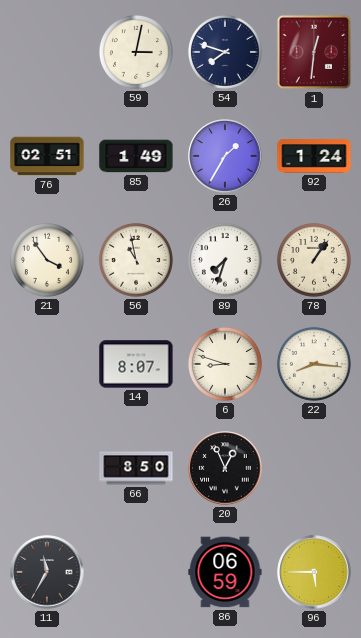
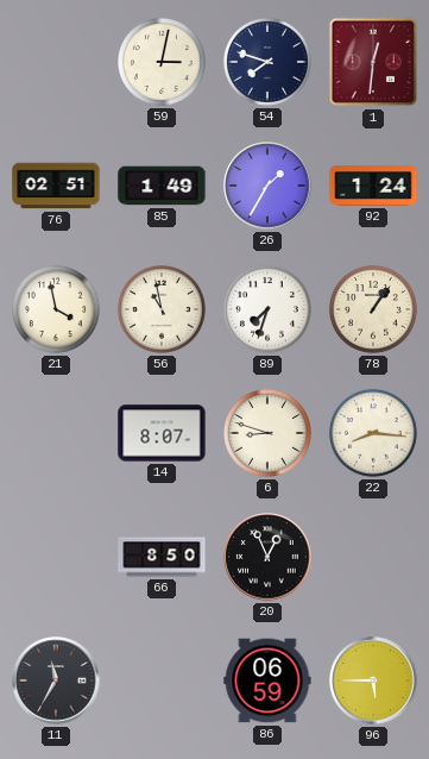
21: 3:54 -> 3:58 (56, 309)
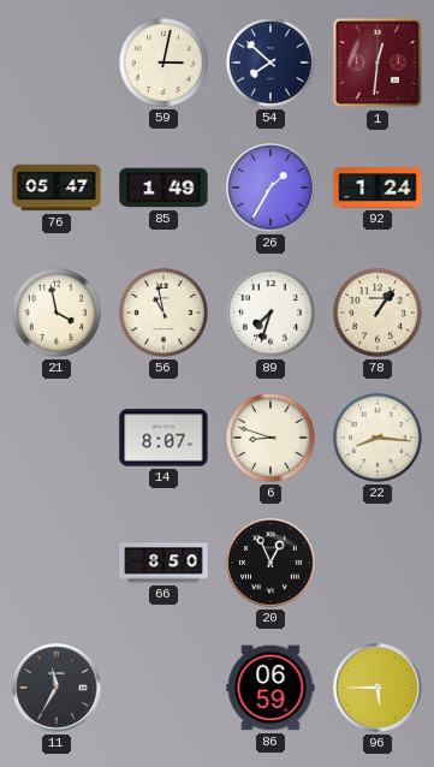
54: 7:48 -> 7:52 (270, 63)
76: 02:51 -> 05:47 (57, 188)
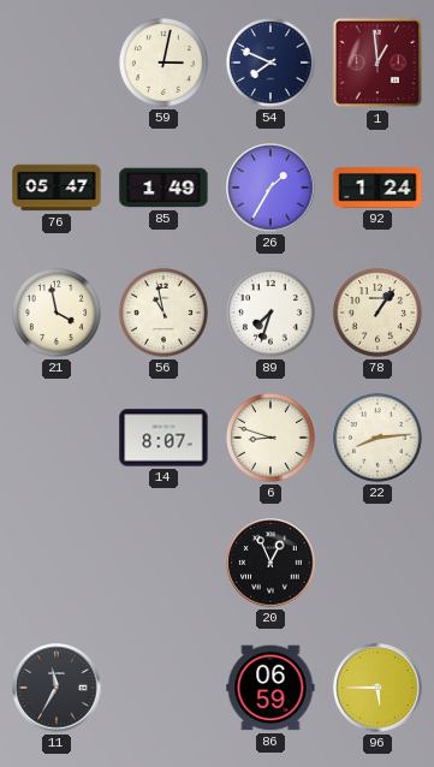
54: 7:52 -> 7:49 (270, 63)
1: 12:31 -> 12:59 (377, 63)
22: 8:16 -> 8:14 (377, 438)
66: 8:50 -> none (164, 563)
